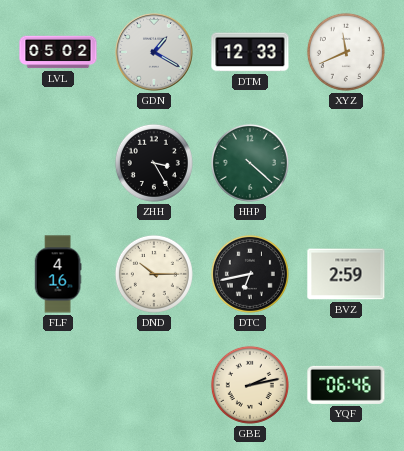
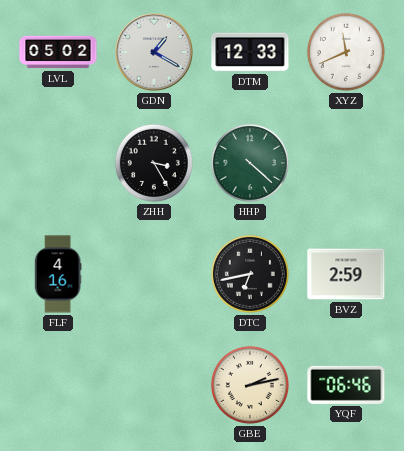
DND: 10:15 -> none (154, 274)
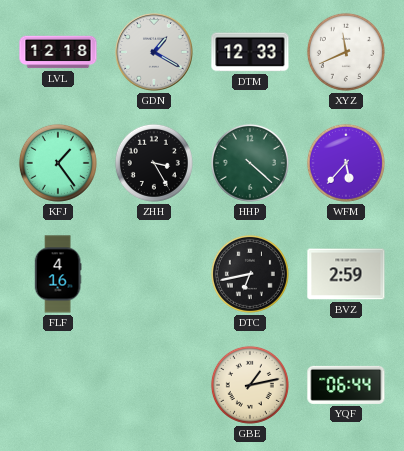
LVL: 05:02 -> 12:18 (58, 52)
KFJ: none -> 1:24 (58, 163)
WFM: none -> 5:37 (346, 163)
GBE: 2:13 -> 1:13 (250, 385)
YQF: 06:46 -> 06:44 (346, 385)
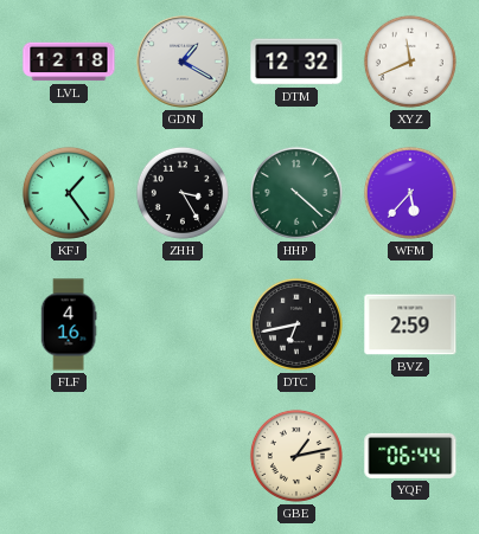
DTM: 12:33 -> 12:32 (296, 62)
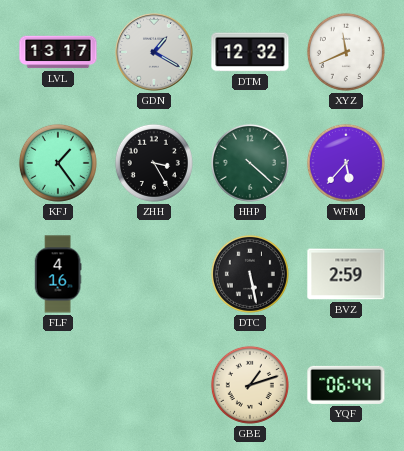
LVL: 12:18 -> 13:17 (58, 52)
DTC: 6:43 -> 5:28 (250, 274)
GBE: 1:13 -> 1:12 (250, 385)
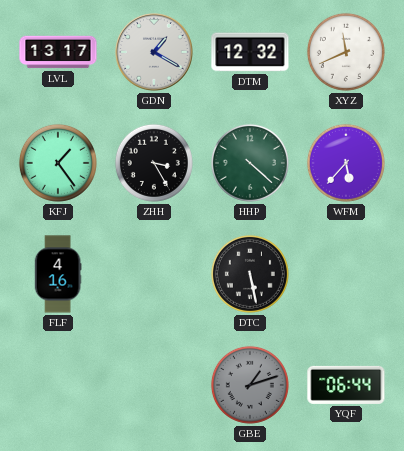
BVZ: 2:59 -> none (346, 274)
GBE dial: cream -> grey (250, 385)
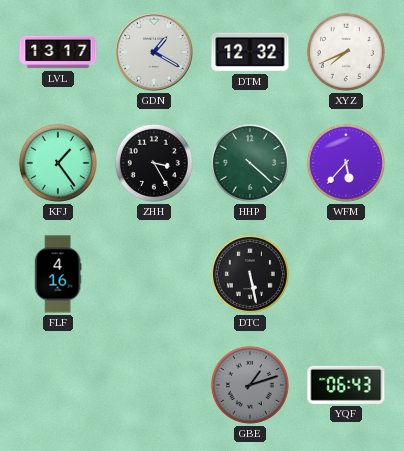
XYZ: 11:41 -> 7:41 (346, 52)
YQF: 06:44 -> 06:43 (346, 385)
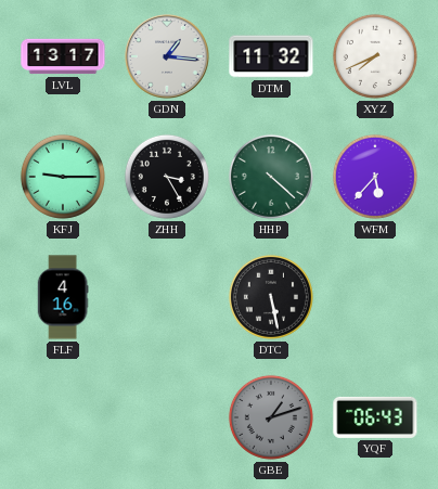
GDN: 1:20 -> 1:16 (167, 56)
DTM: 12:32 -> 11:32 (271, 56)
KFJ: 1:24 -> 9:15 (63, 177)
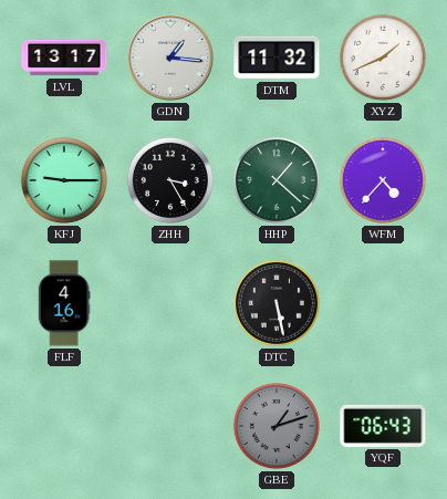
XYZ: 7:41 -> 1:41 (383, 58)
HHP: 4:22 -> 1:22 (277, 180)
WFM: 5:37 -> 4:37 (383, 180)
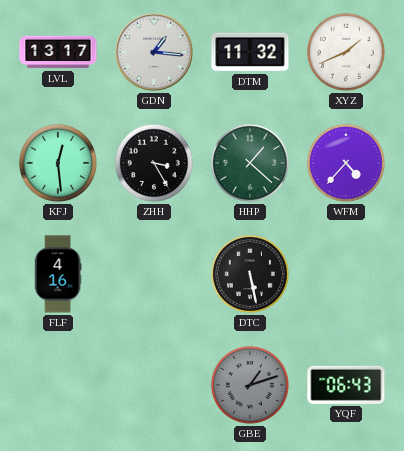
KFJ: 9:15 -> 12:29 (58, 163)
